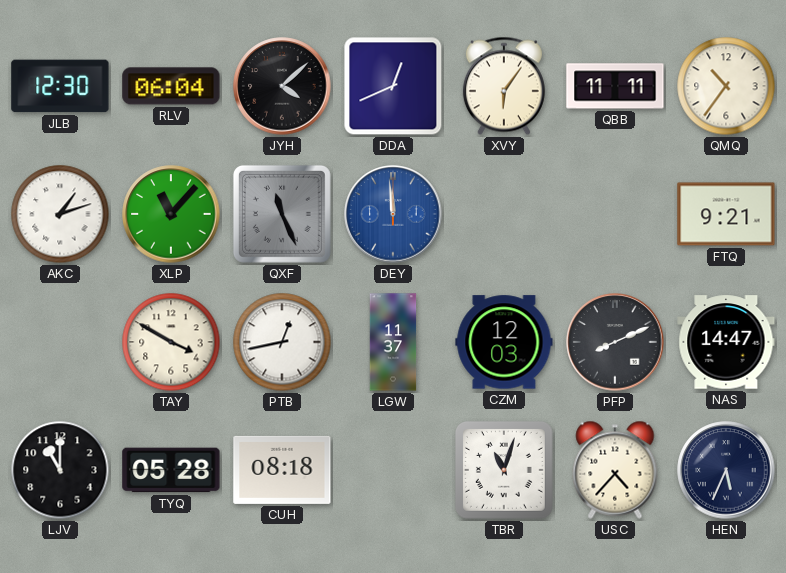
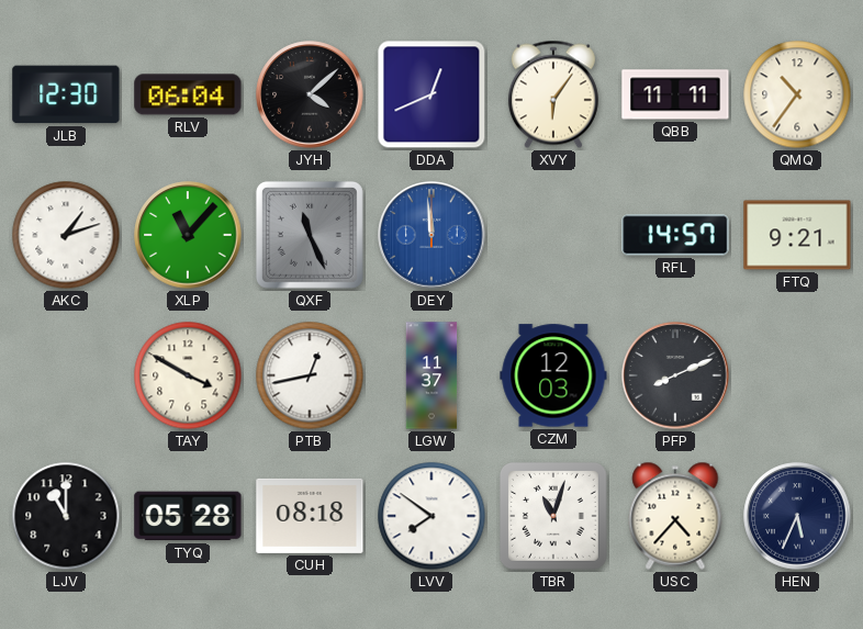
RFL: none -> 14:57 (675, 235)
NAS: 14:47 -> none (726, 342)
LVV: none -> 7:51 (431, 516)
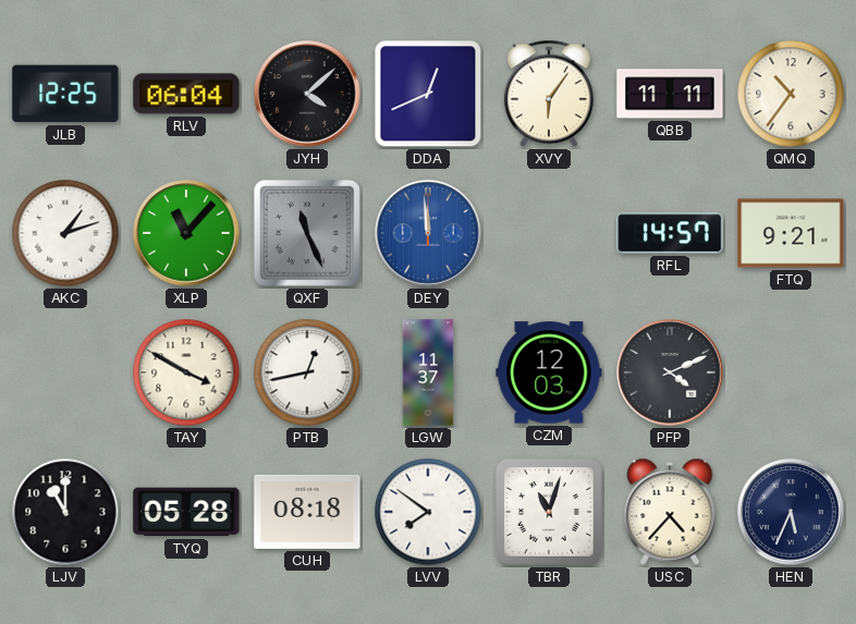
JLB: 12:30 -> 12:25 (65, 94)
PFP: 8:11 -> 4:11 (670, 372)
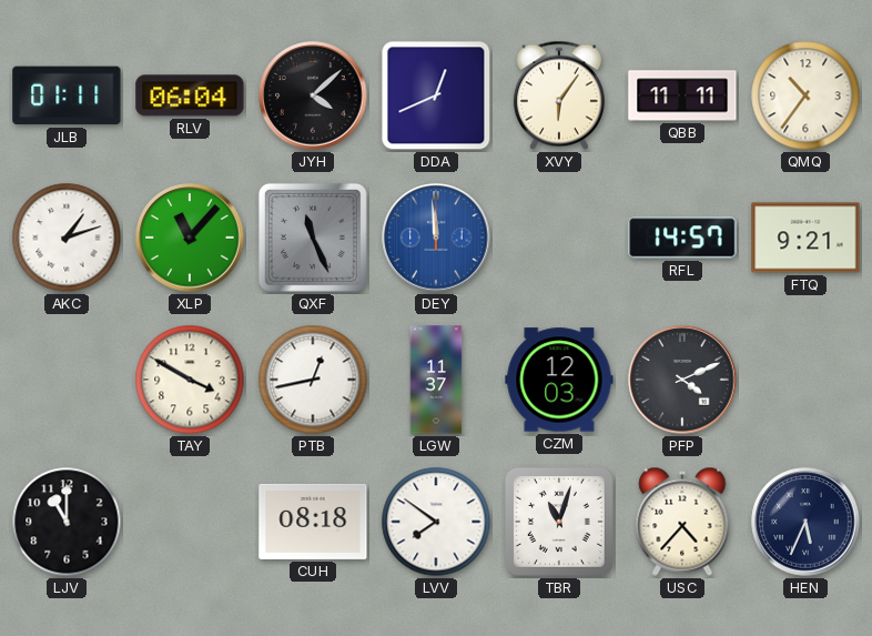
JLB: 12:25 -> 01:11 (67, 95)
TYQ: 05:28 -> none (186, 512)
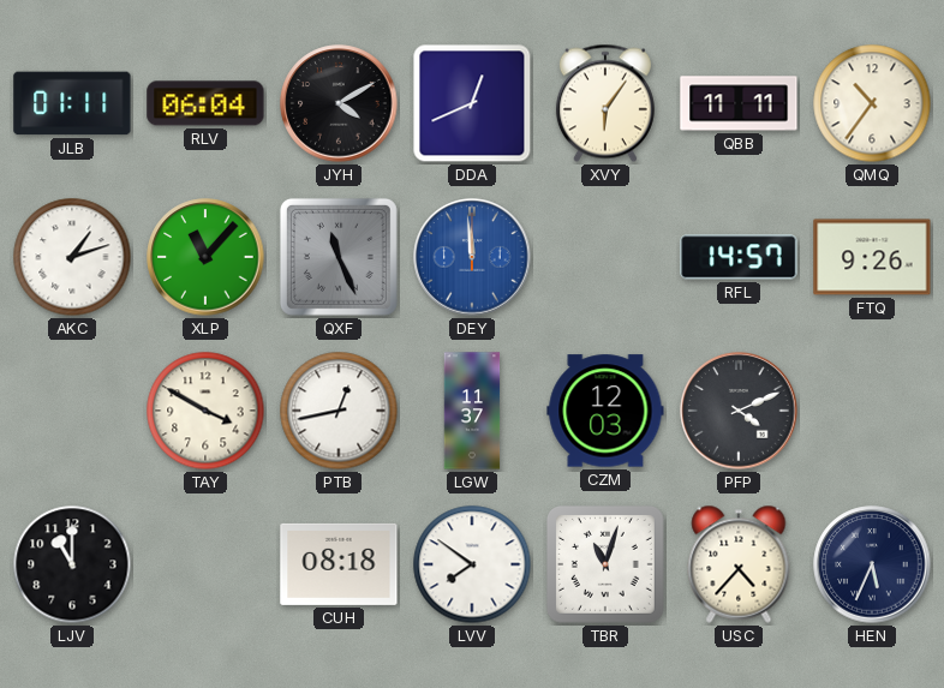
JYH: 4:08 -> 4:10 (339, 103)
FTQ: 9:21 -> 9:26 (872, 257)
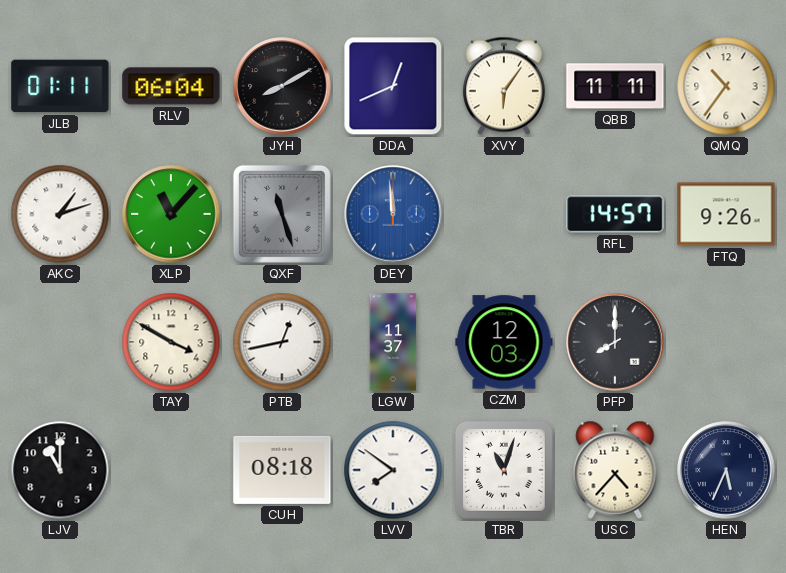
JYH: 4:10 -> 8:10 (282, 86)
QXF: 11:26 -> 11:27 (282, 214)
PFP: 4:11 -> 8:00 (615, 342)
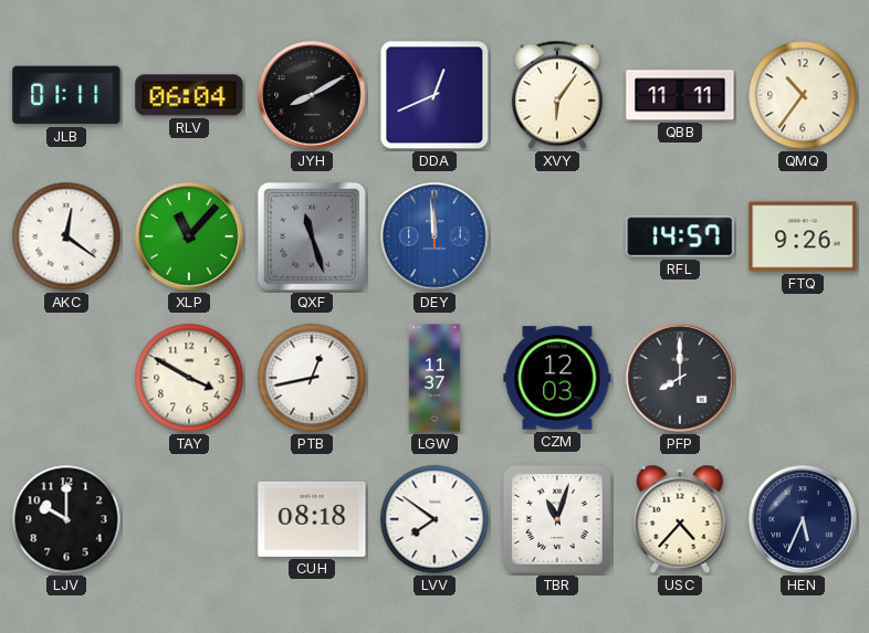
AKC: 1:12 -> 12:21 (66, 236)
LJV: 11:00 -> 10:00 (66, 519)
